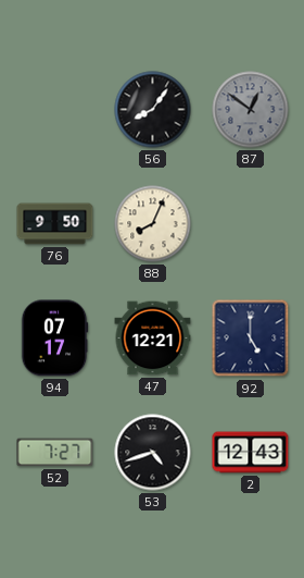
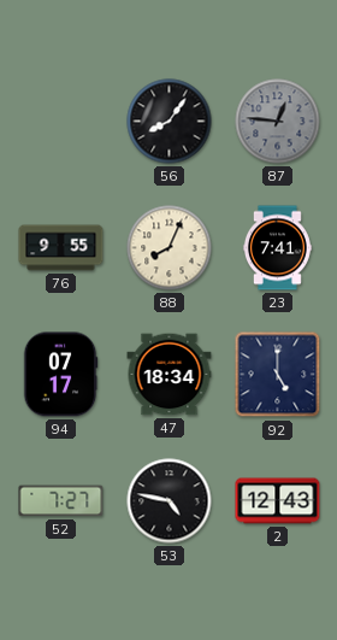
87: 12:51 -> 12:46 (278, 122)
76: 9:50 -> 9:55 (61, 248)
23: none -> 7:41 (277, 248)
47: 12:21 -> 18:34 (170, 375)
53: 4:42 -> 4:47 (170, 501)
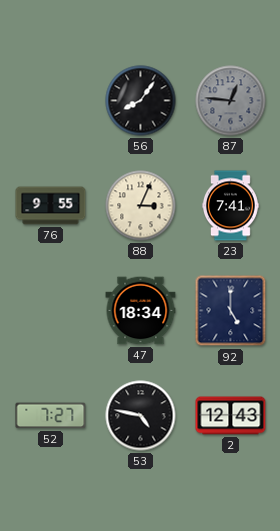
88: 8:04 -> 3:04 (141, 206)
94: 07:17 -> none (60, 375)
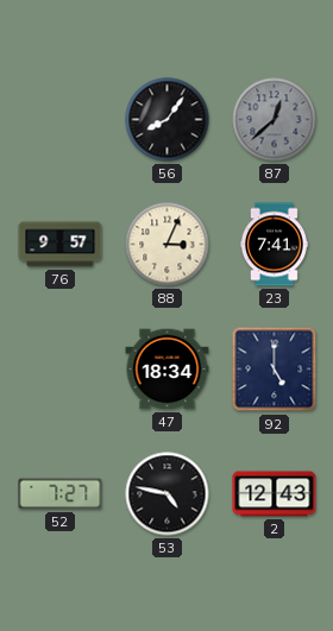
87: 12:46 -> 12:38 (275, 120)
76: 9:55 -> 9:57 (61, 245)
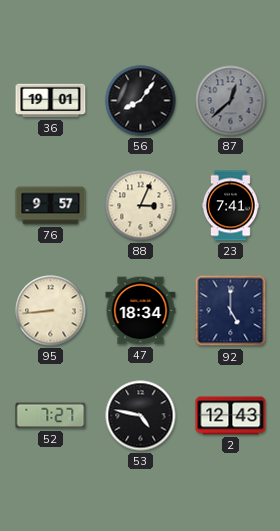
36: none -> 19:01 (51, 101)
95: none -> 8:44 (51, 311)
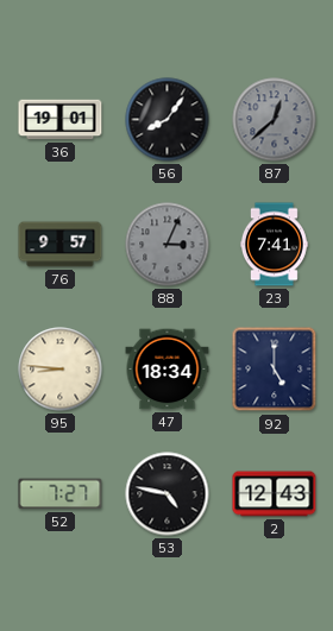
88 dial: cream -> grey (168, 245)
95: 8:44 -> 8:46 (61, 370)
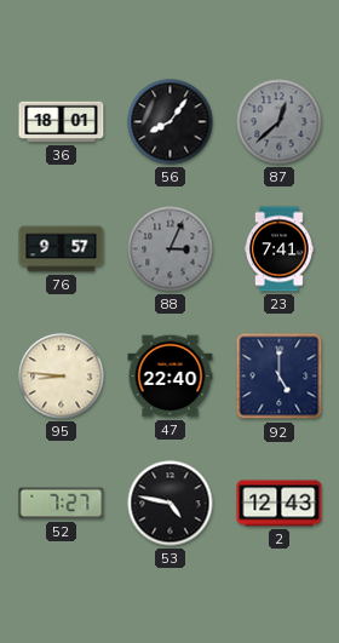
36: 19:01 -> 18:01 (62, 122)
47: 18:34 -> 22:40 (171, 377)
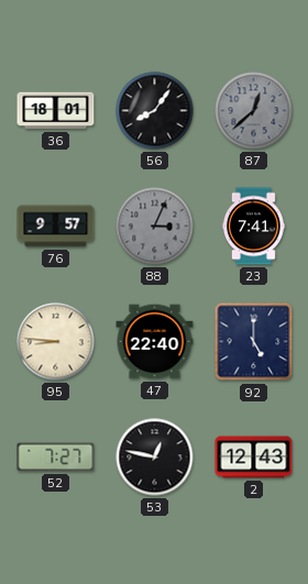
53: 4:47 -> 12:47 (155, 458)
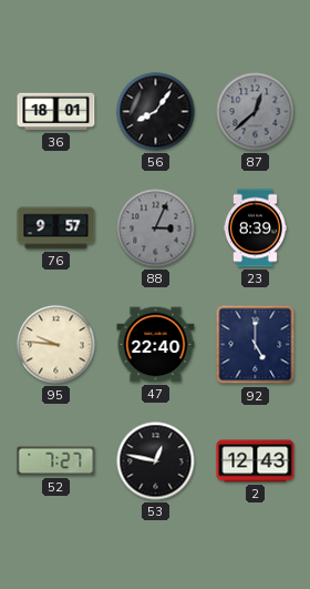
23: 7:41 -> 8:39 (255, 229)
95: 8:46 -> 9:46 (56, 345)
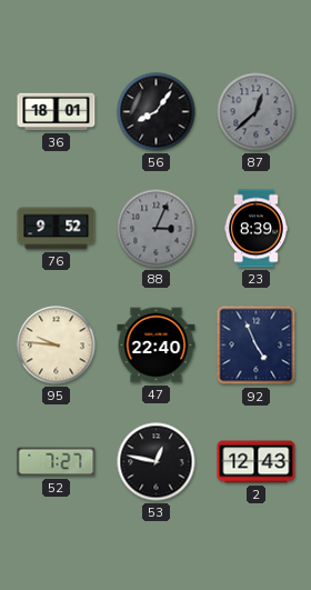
76: 9:57 -> 9:52 (57, 229)
92: 5:00 -> 4:56 (257, 346)
